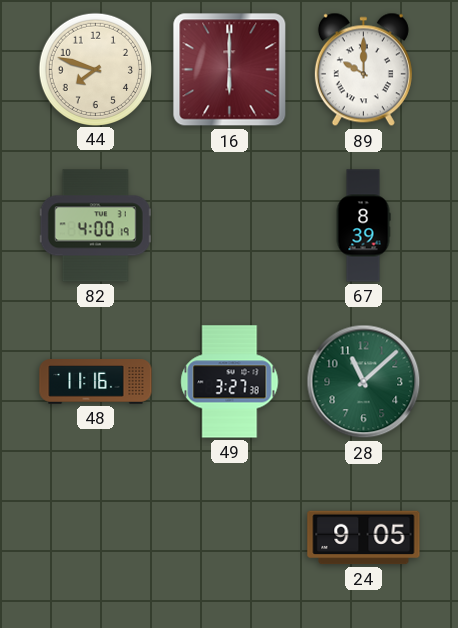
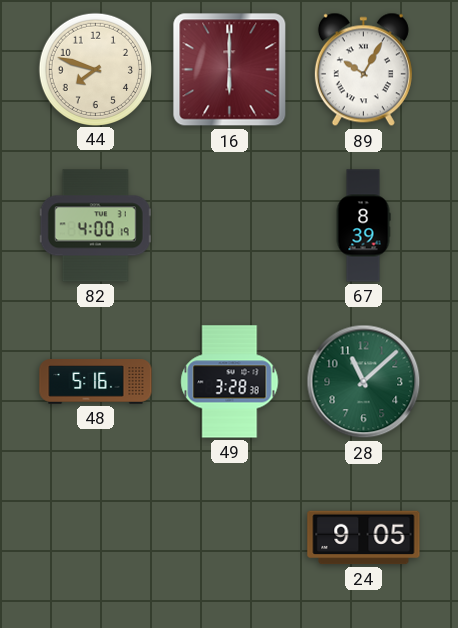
89: 10:00 -> 10:05 (363, 70)
48: 11:16 -> 5:16 (96, 382)
49: 3:27 -> 3:28 (230, 382)
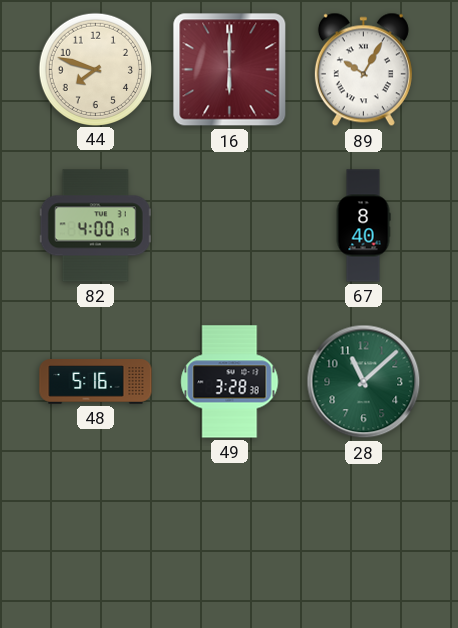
67: 8:39 -> 8:40 (363, 226)
24: 9:05 -> none (364, 538)
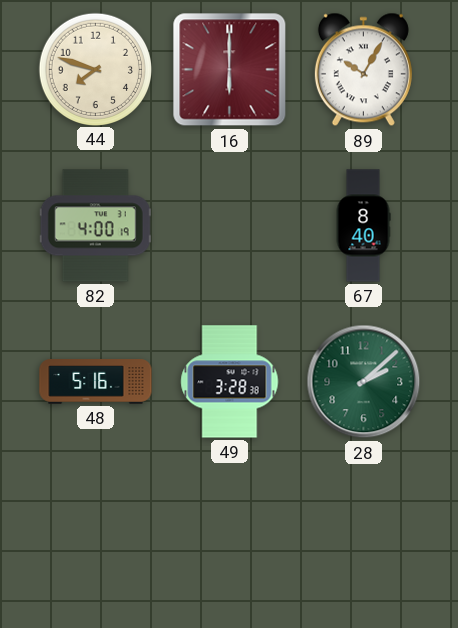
28: 11:08 -> 2:08 (364, 382)
